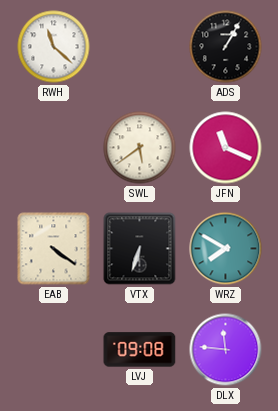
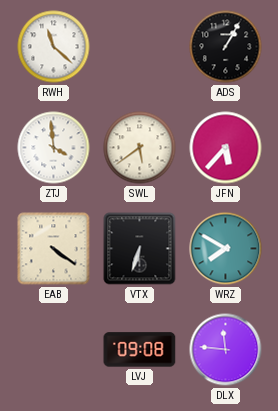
ZTJ: none -> 3:59 (54, 148)
JFN: 11:19 -> 5:37 (226, 148)
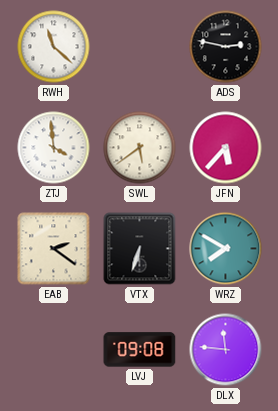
ADS: 1:05 -> 2:47 (226, 47)
EAB: 4:21 -> 2:21 (54, 249)
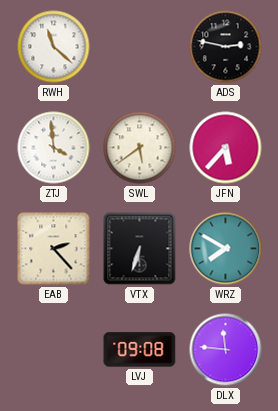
EAB: 2:21 -> 2:23 (54, 249)
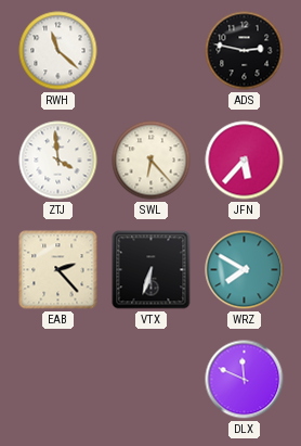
SWL: 5:39 -> 6:23 (152, 161)
LVJ: 09:08 -> none (140, 350)
DLX: 11:46 -> 11:49 (245, 380)
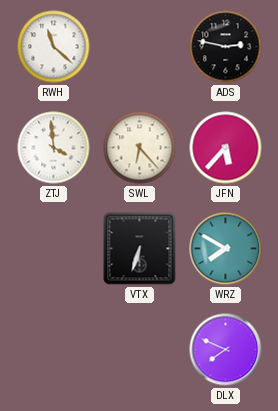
EAB: 2:23 -> none (58, 270)
DLX: 11:49 -> 7:49 (226, 350)
